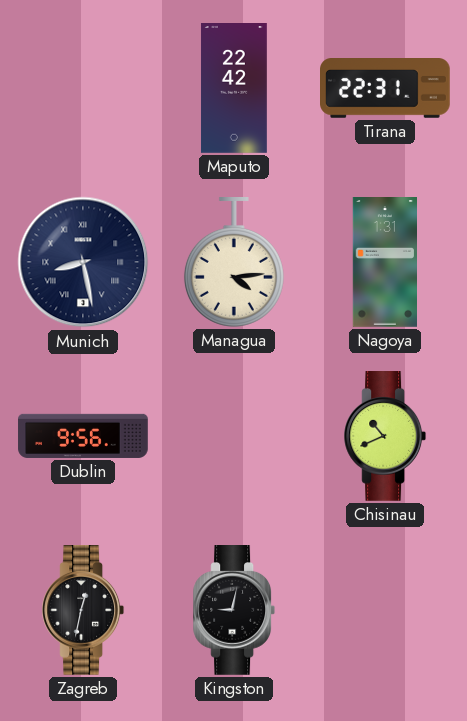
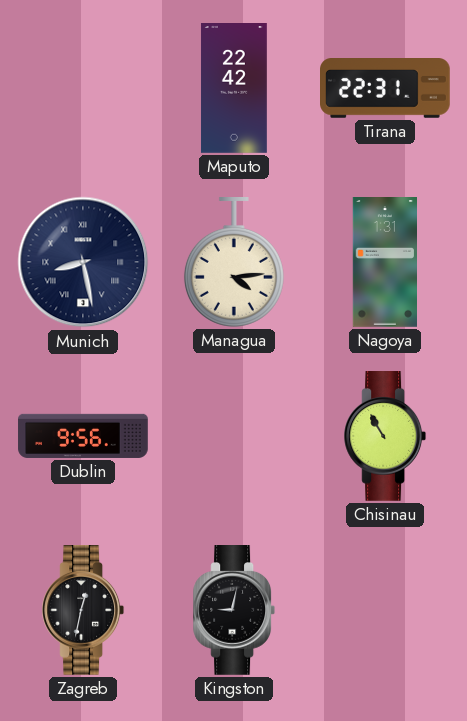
Chisinau: 10:41 -> 10:55 (385, 437)
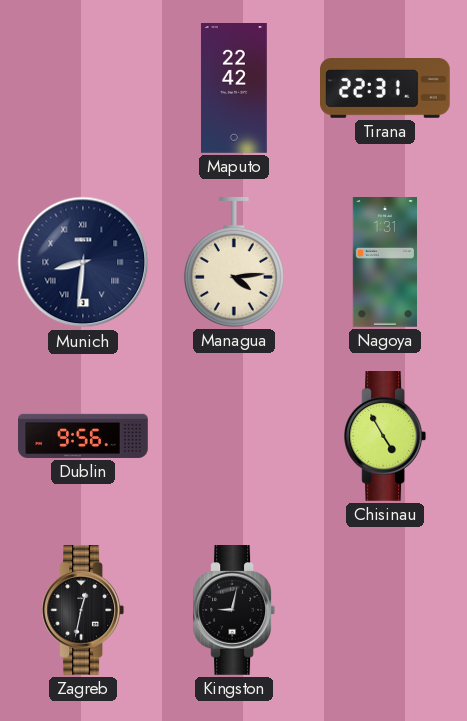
Munich: 8:28 -> 8:31 (83, 262)
Chisinau: 10:55 -> 4:55 (385, 437)
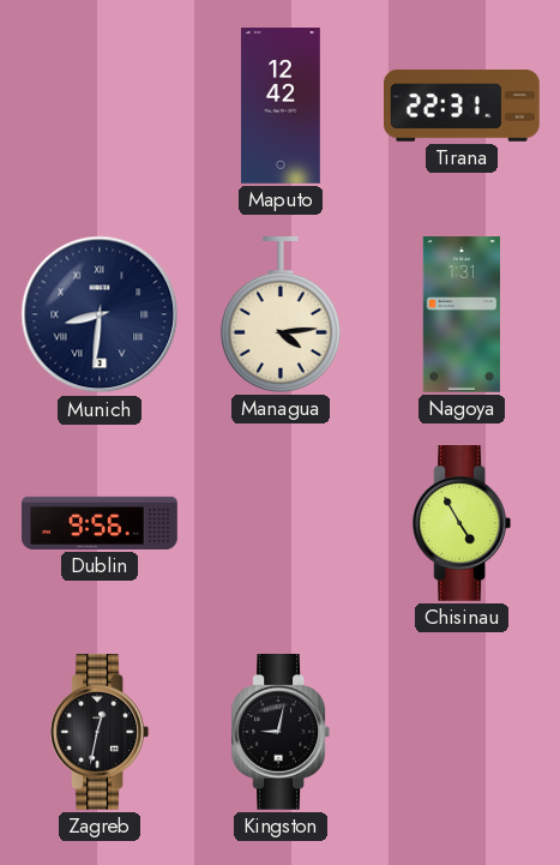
Maputo: 22:42 -> 12:42 (281, 107)
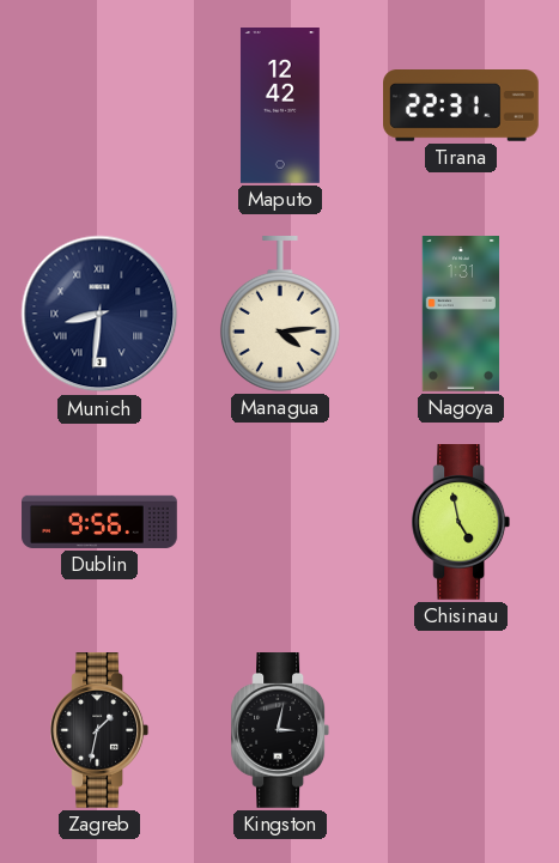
Chisinau: 4:55 -> 4:58 (461, 523)
Zagreb: 12:32 -> 1:32 (99, 731)
Kingston: 9:02 -> 3:02 (280, 731)
